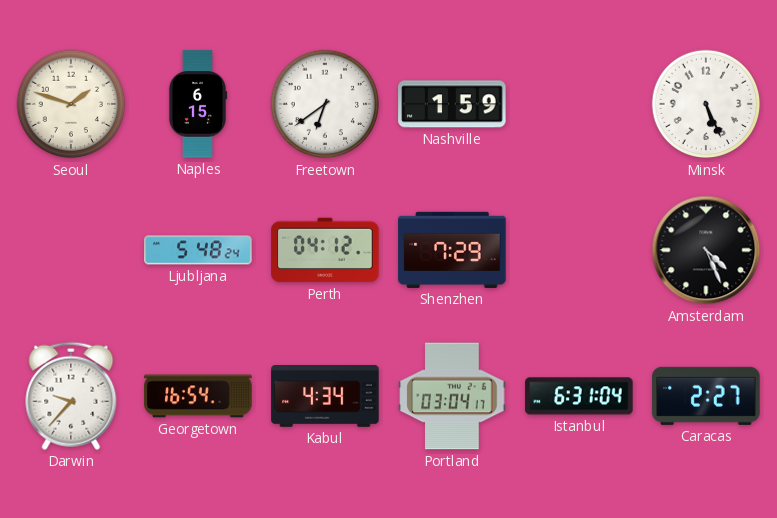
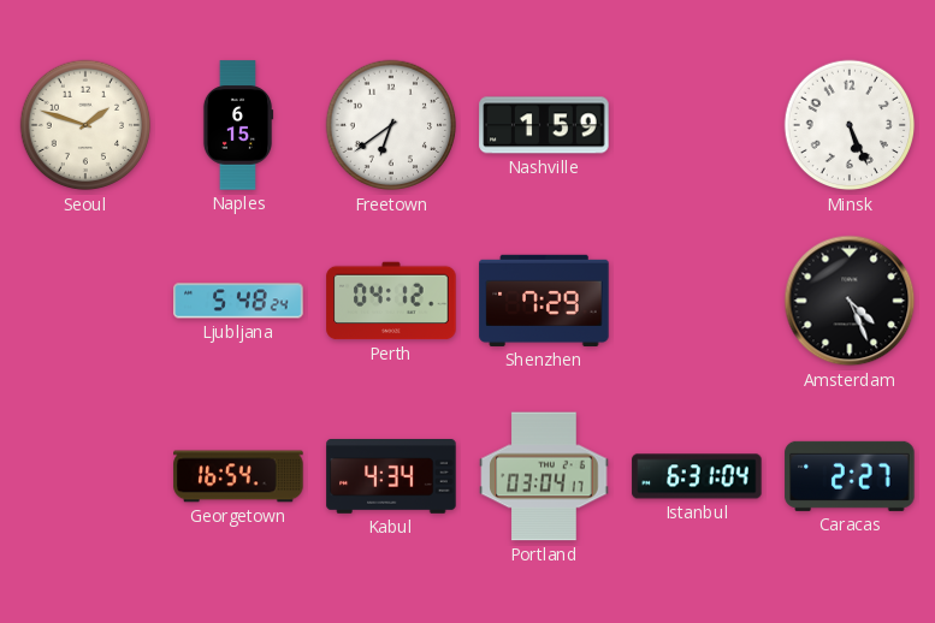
Darwin: 9:37 -> none (71, 396)
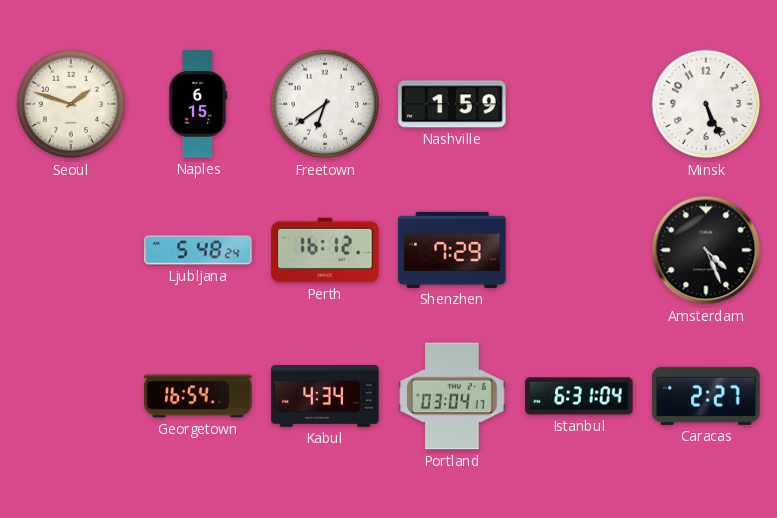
Perth: 04:12 -> 16:12 (325, 250)
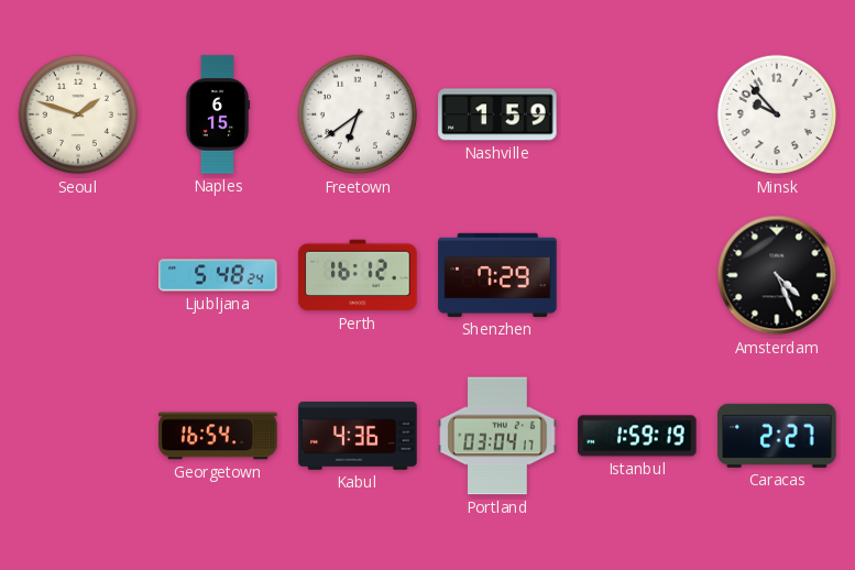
Minsk: 5:26 -> 9:53 (777, 114)
Kabul: 4:34 -> 4:36 (358, 436)
Istanbul: 6:31 -> 1:59 (637, 436)
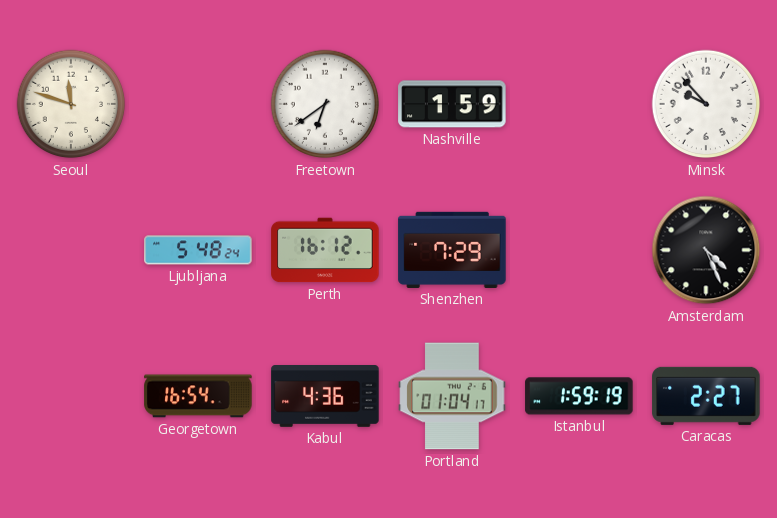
Seoul: 1:48 -> 11:48 (71, 104)
Naples: 6:15 -> none (218, 114)
Portland: 03:04 -> 01:04 (452, 396)
